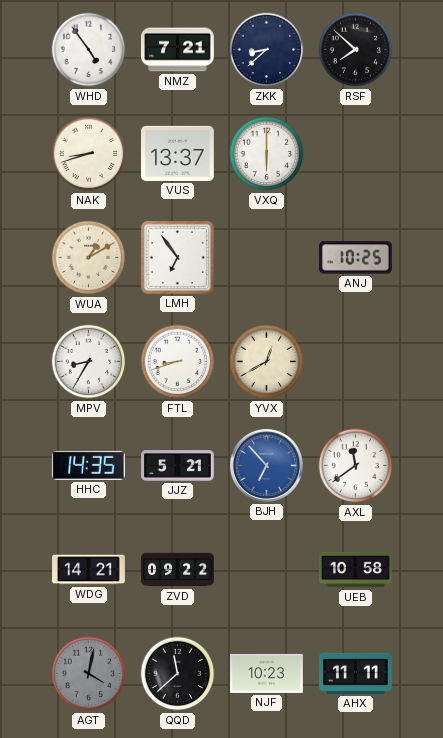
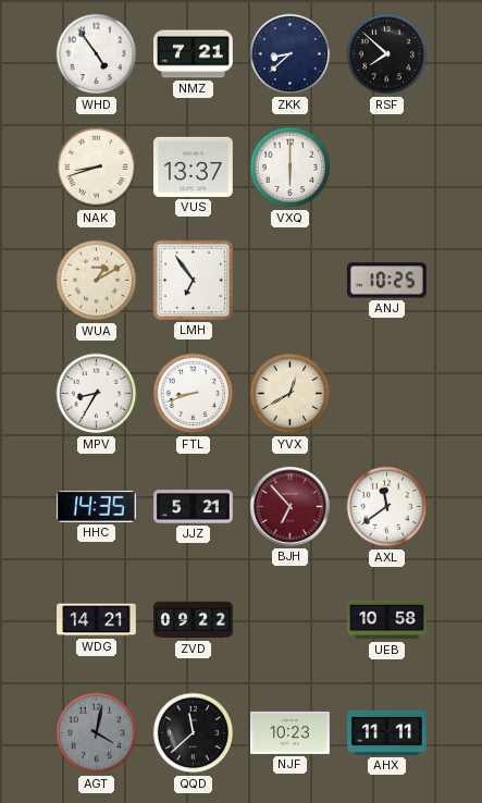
BJH dial: blue -> burgundy (289, 506)
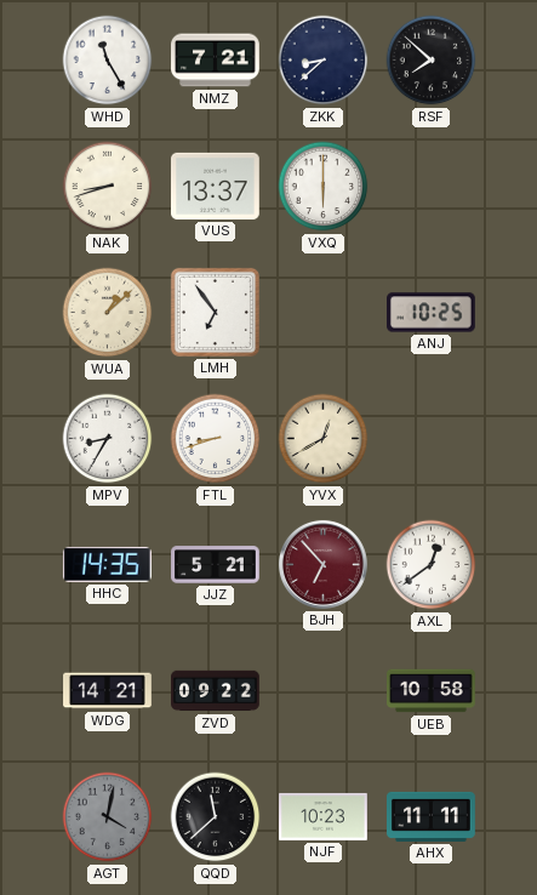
WHD: 4:54 -> 11:25 (108, 61)
WUA: 1:10 -> 1:08 (108, 313)
AXL: 11:39 -> 12:39 (432, 565)
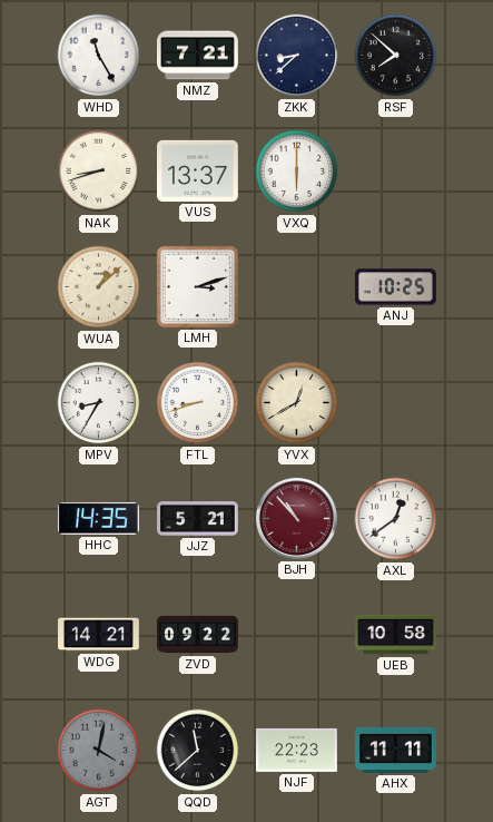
LMH: 6:54 -> 3:12 (197, 286)
BJH: 6:53 -> 10:53 (296, 518)
NJF: 10:23 -> 22:23 (297, 750)
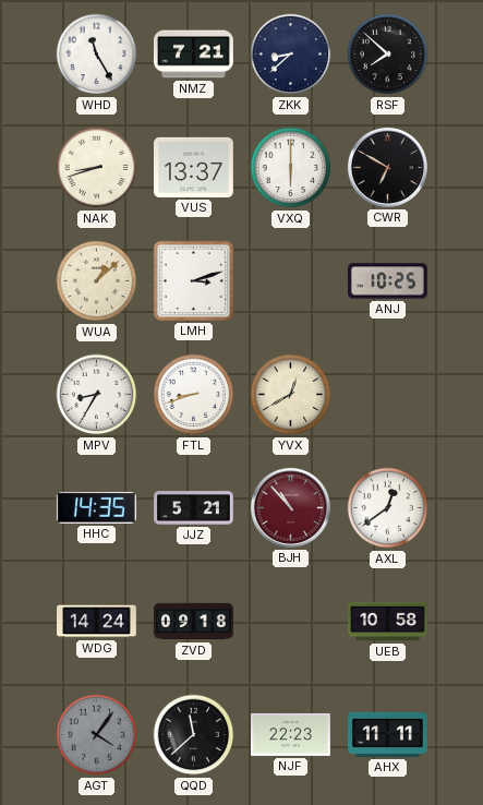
CWR: none -> 6:50 (387, 167)
WDG: 14:21 -> 14:24 (97, 622)
ZVD: 09:22 -> 09:18 (194, 622)
AGT: 4:02 -> 4:06 (97, 735)
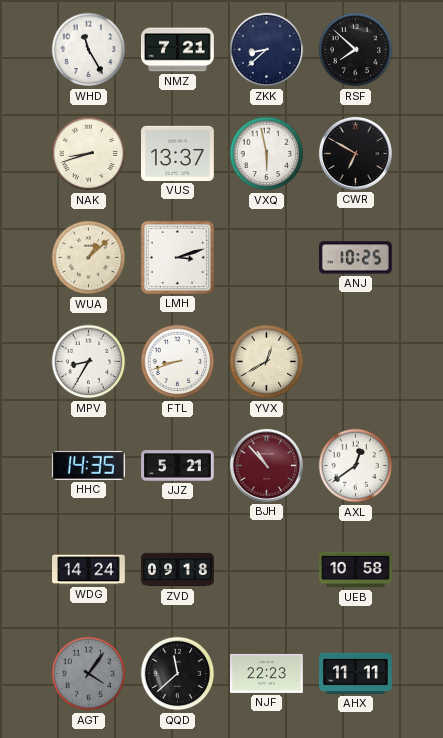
VXQ: 6:00 -> 5:58 (267, 154)
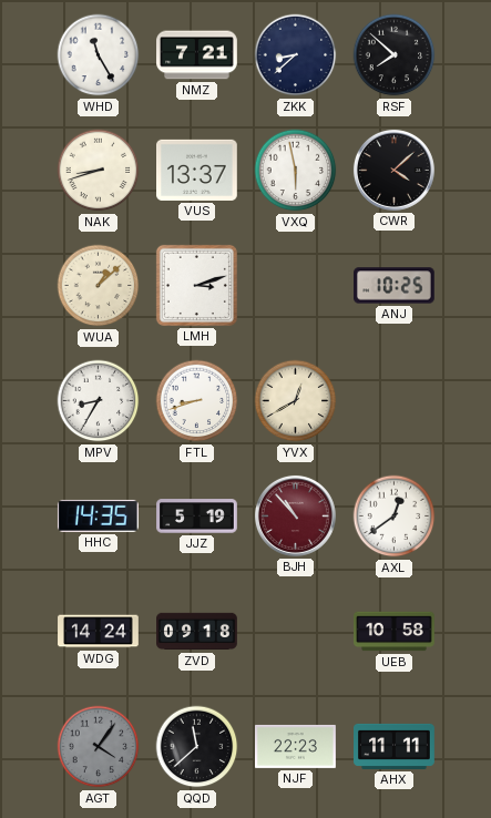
CWR: 6:50 -> 4:08 (393, 170)
JJZ: 5:21 -> 5:19 (197, 517)
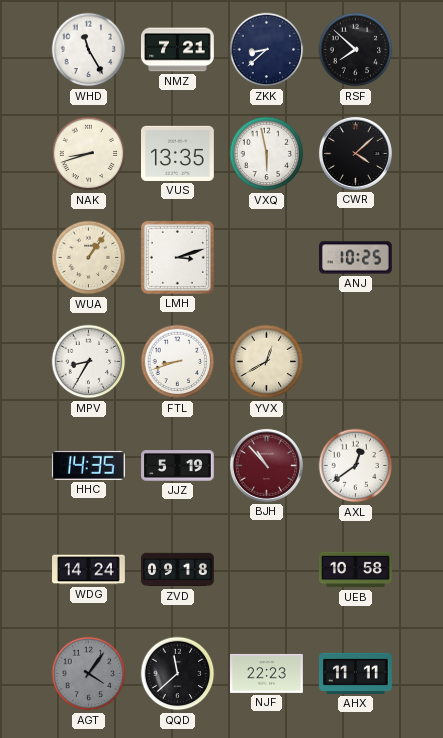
VUS: 13:37 -> 13:35 (178, 153)
WUA: 1:08 -> 1:06 (89, 258)
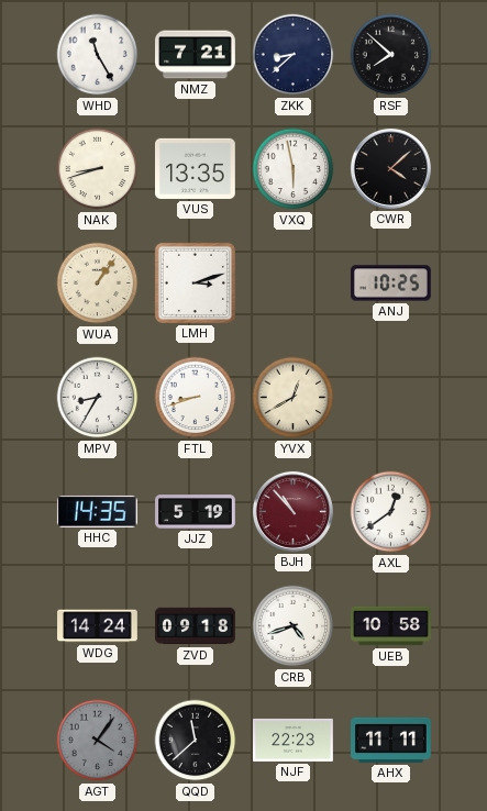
CRB: none -> 4:42 (294, 626)
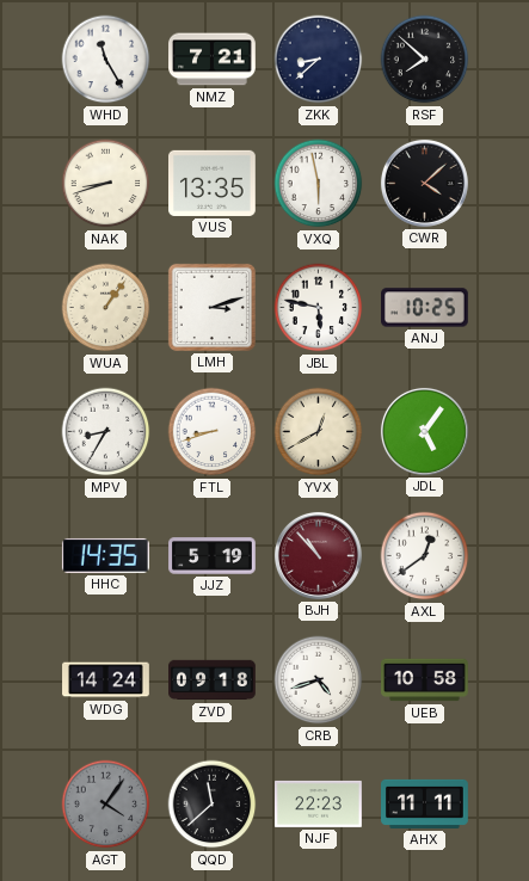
JBL: none -> 5:47 (319, 308)
JDL: none -> 5:06 (424, 431)
